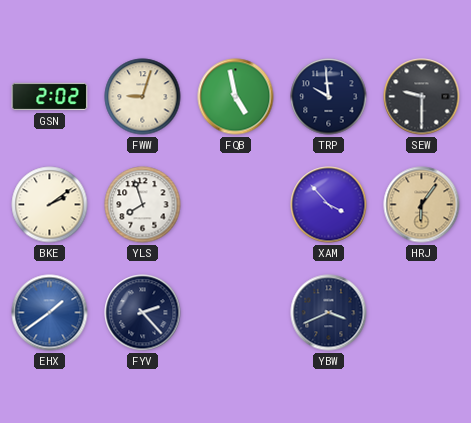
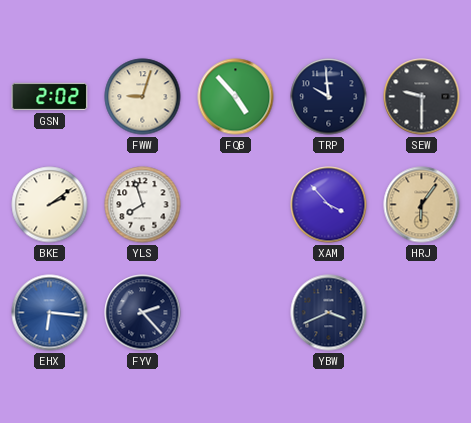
FQB: 4:58 -> 4:53 (236, 97)
EHX: 1:39 -> 6:16 (50, 313)
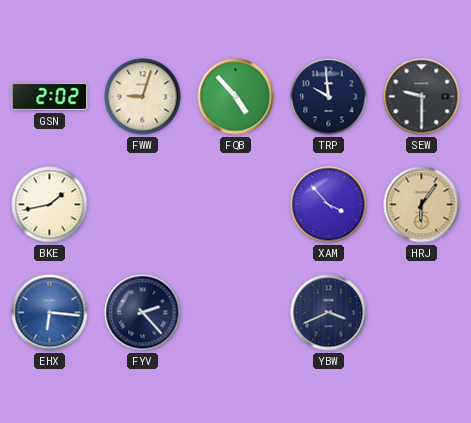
BKE: 2:09 -> 1:43 (50, 205)
YLS: 7:57 -> none (143, 205)
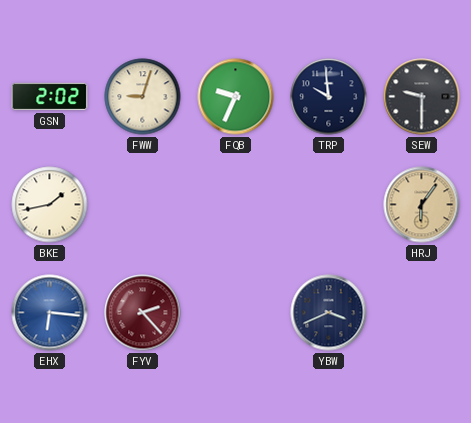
FQB: 4:53 -> 9:34 (236, 97)
XAM: 3:53 -> none (329, 205)
FYV dial: navy -> burgundy (143, 313)
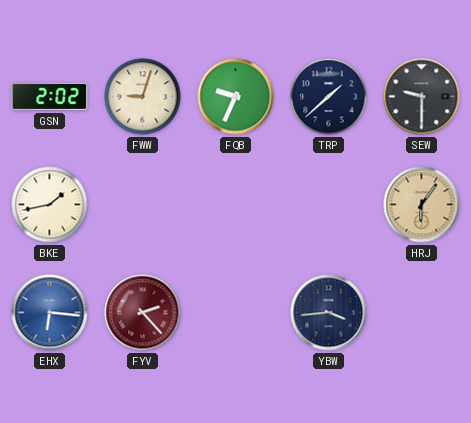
TRP: 9:59 -> 1:38 (329, 97)
YBW: 3:41 -> 3:44 (329, 313)
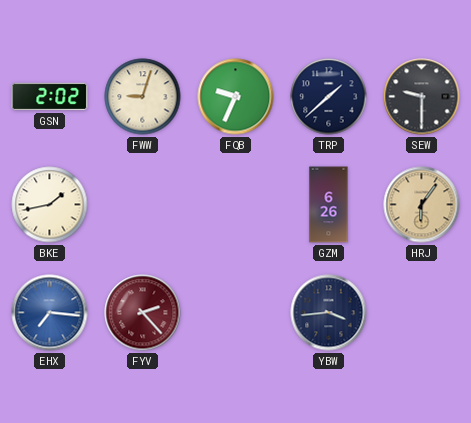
GZM: none -> 6:26 (329, 205)
EHX: 6:16 -> 7:16 (50, 313)
